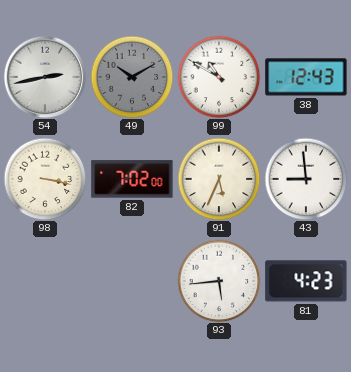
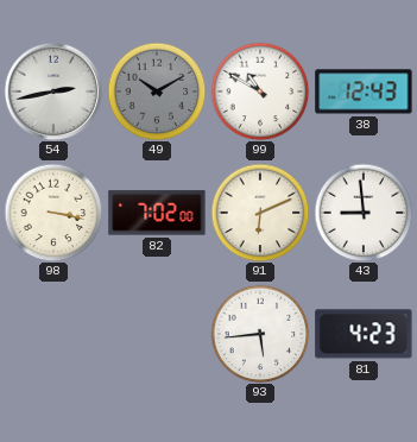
91: 5:34 -> 6:11 (260, 213)
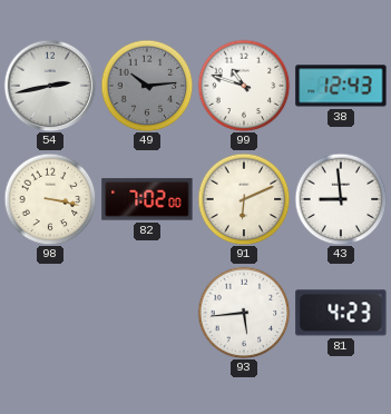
49: 10:10 -> 10:14 (147, 86)
99: 10:50 -> 10:48 (244, 86)
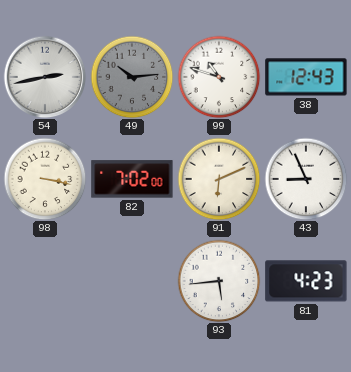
43: 8:59 -> 8:56 (306, 179)
